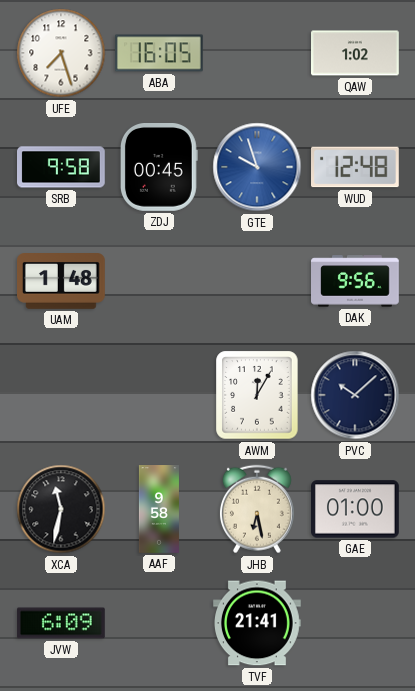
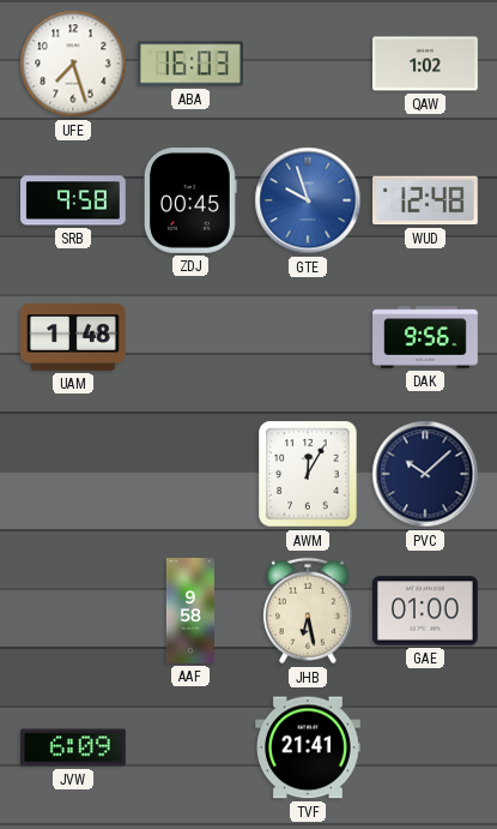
ABA: 16:05 -> 16:03 (192, 64)
XCA: 11:32 -> none (61, 509)
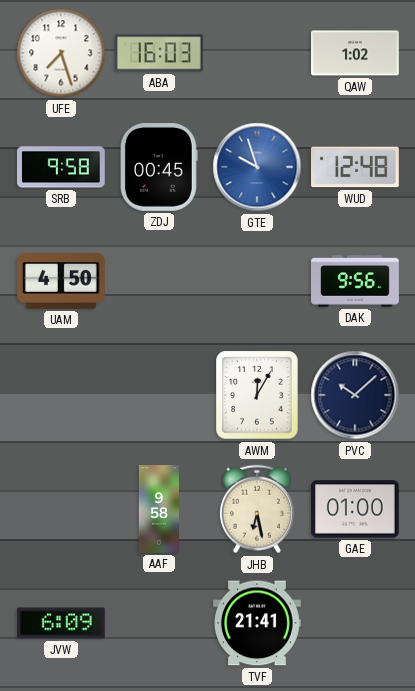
UAM: 1:48 -> 4:50 (62, 282)
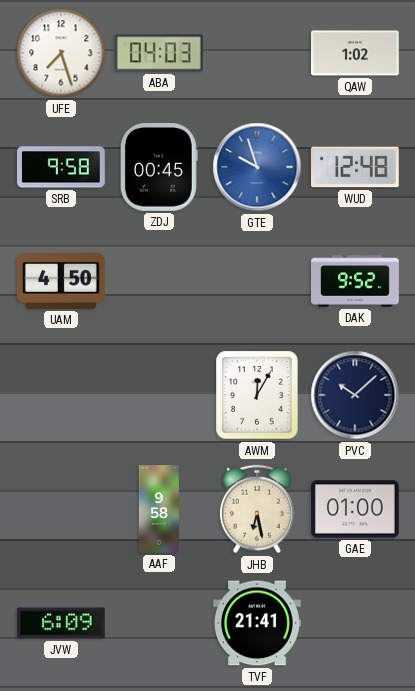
ABA: 16:03 -> 04:03 (160, 53)
DAK: 9:56 -> 9:52 (356, 281)
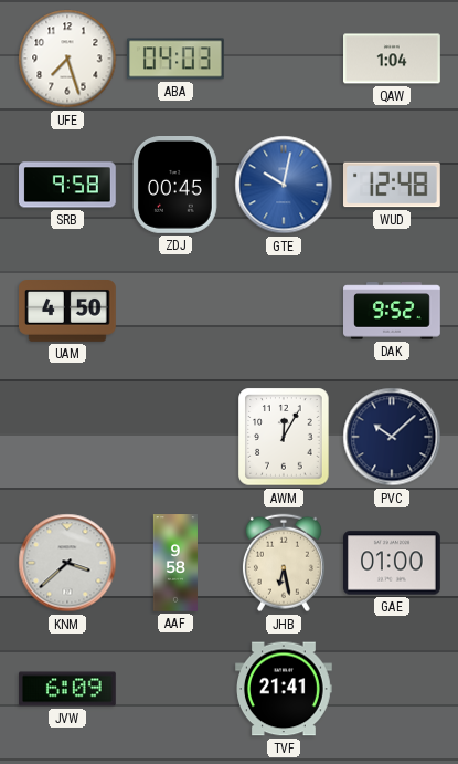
QAW: 1:02 -> 1:04 (393, 59)
GTE: 9:57 -> 10:02 (284, 185)
KNM: none -> 3:38 (67, 563)
